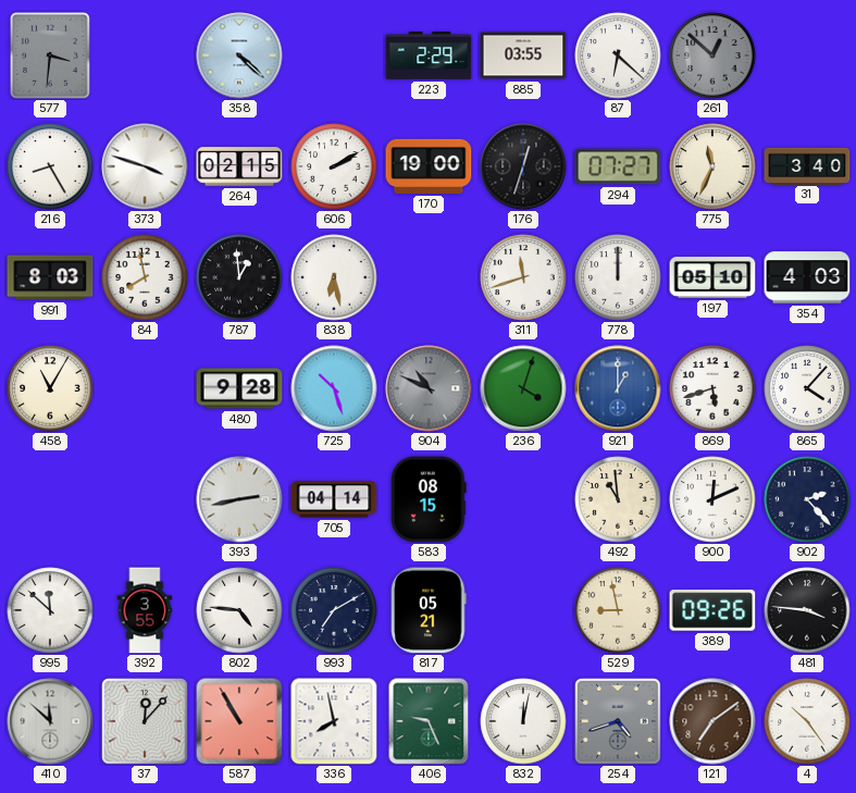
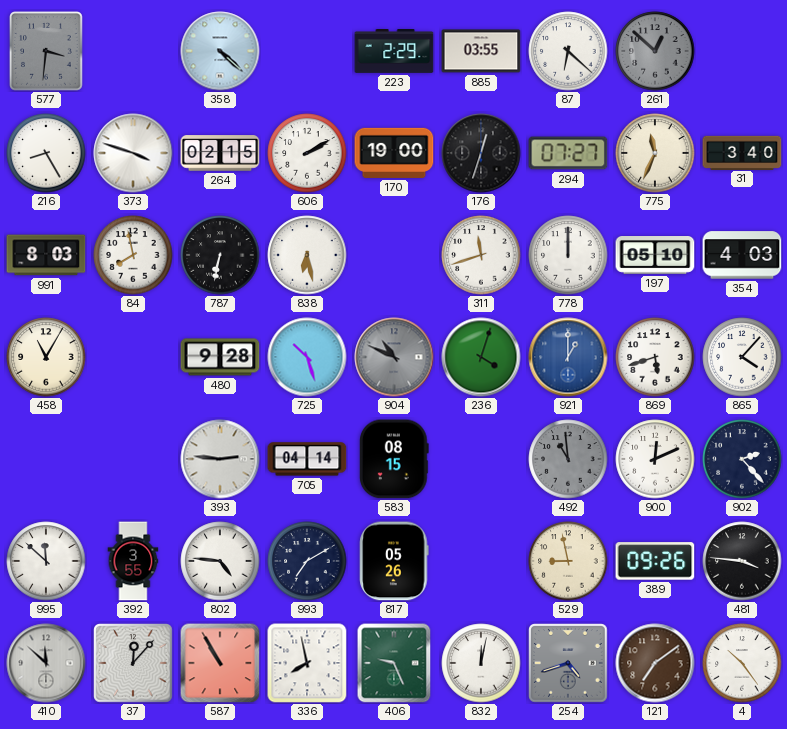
787: 12:59 -> 6:32 (220, 255)
393: 2:43 -> 2:46 (220, 459)
492 dial: cream -> grey (568, 459)
817: 05:21 -> 05:26 (394, 561)
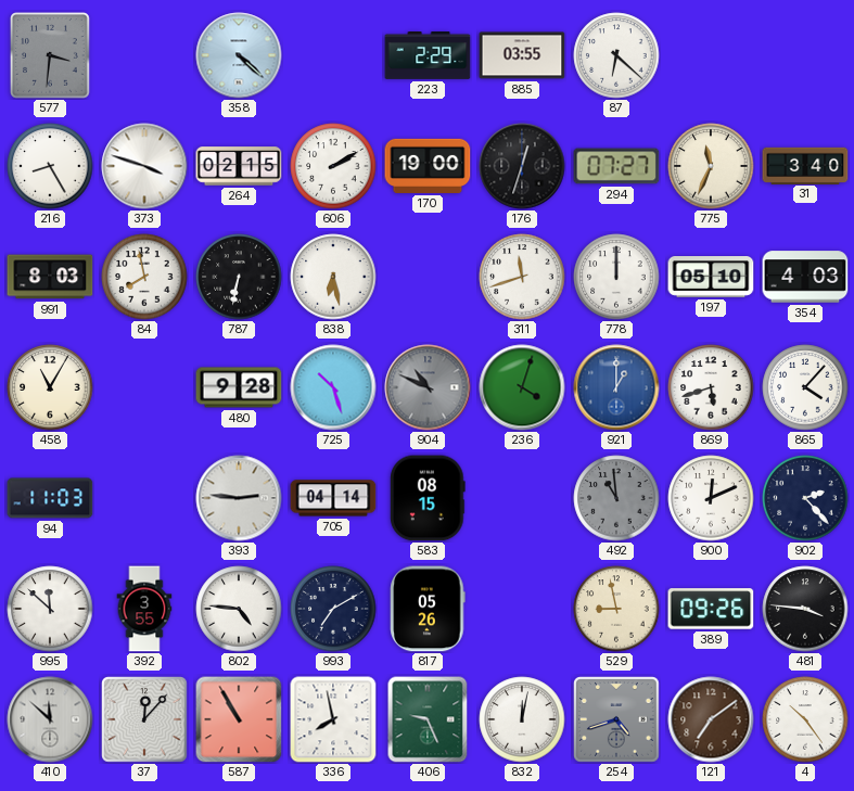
261: 12:52 -> none (655, 51)
94: none -> 11:03 (50, 498)
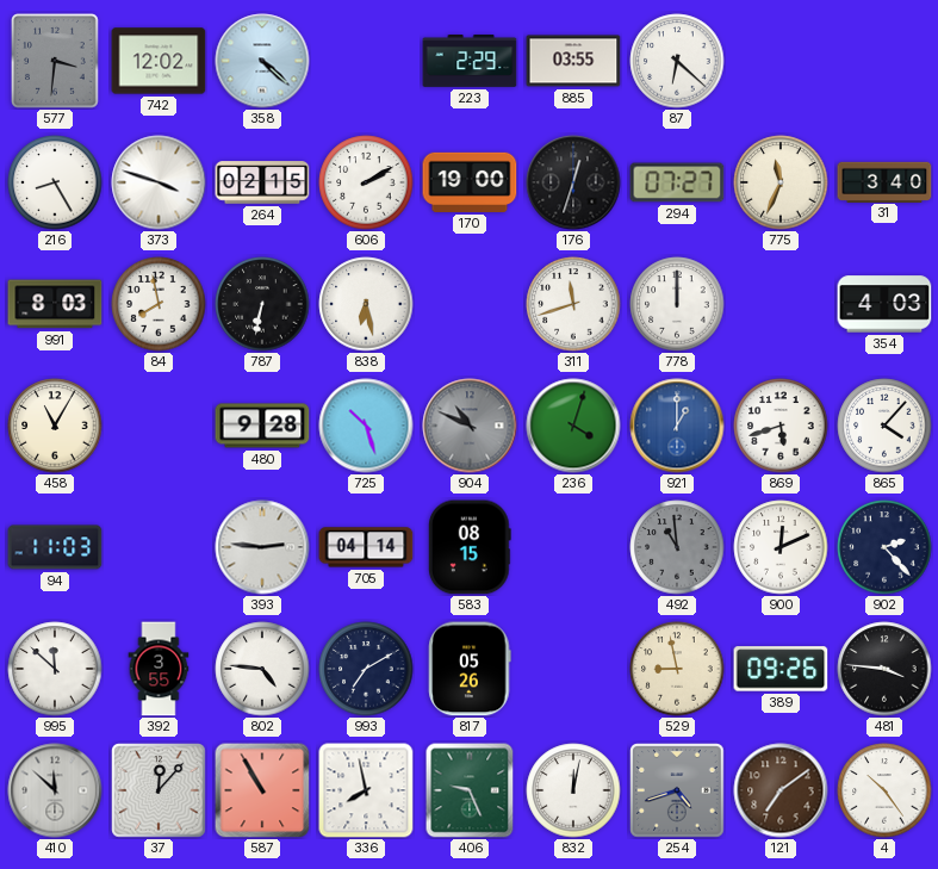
742: none -> 12:02 (159, 61)
197: 05:10 -> none (711, 278)
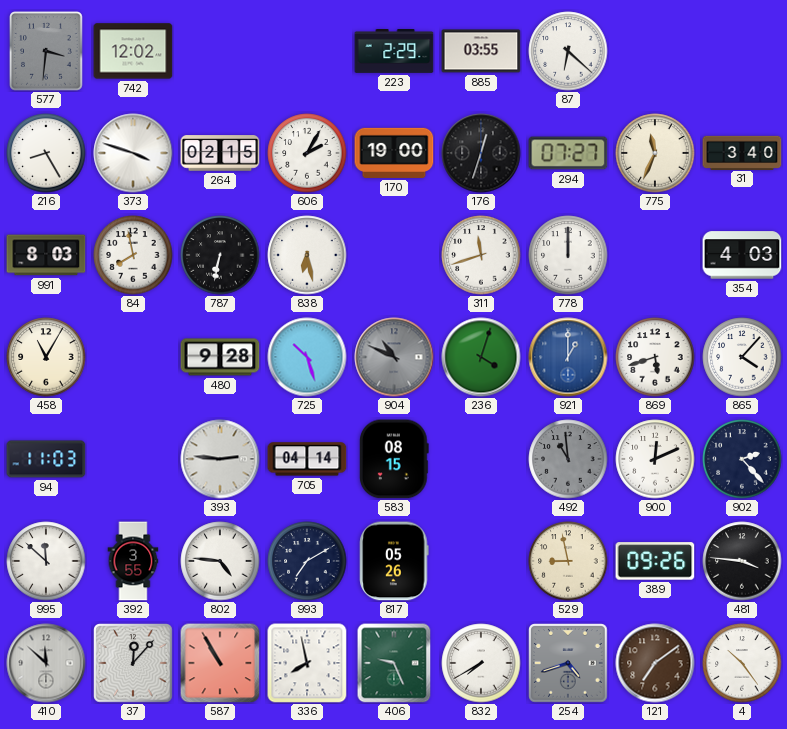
358: 4:22 -> none (262, 61)
606: 2:10 -> 2:05 (307, 153)
832: 12:02 -> 7:40 (481, 663)
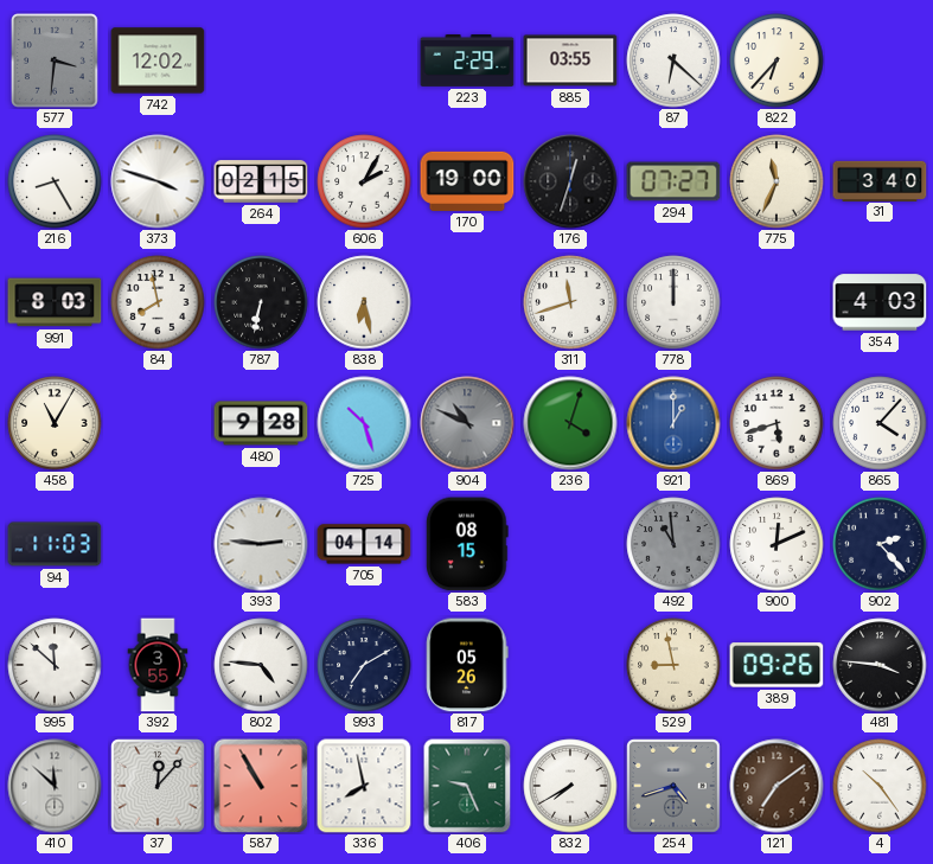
822: none -> 6:37 (777, 60)
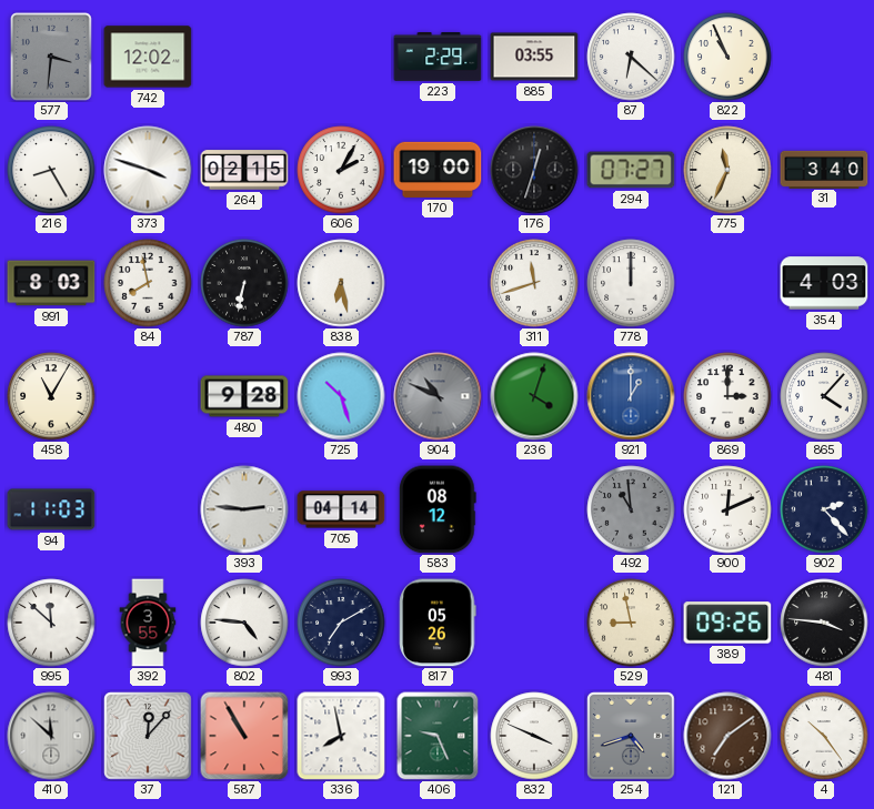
822: 6:37 -> 10:56 (727, 57)
869: 5:42 -> 3:00 (727, 396)
583: 08:15 -> 08:12 (438, 509)
832: 7:40 -> 3:49 (534, 736)
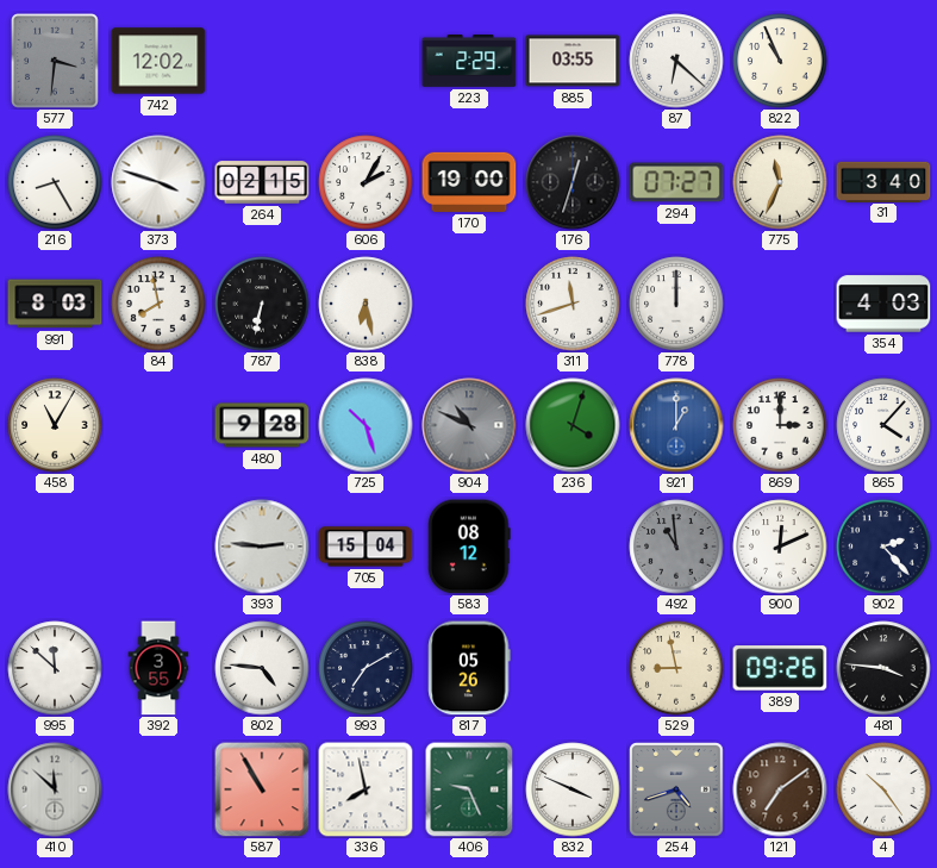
94: 11:03 -> none (51, 509)
705: 04:14 -> 15:04 (366, 547)
37: 12:07 -> none (148, 736)
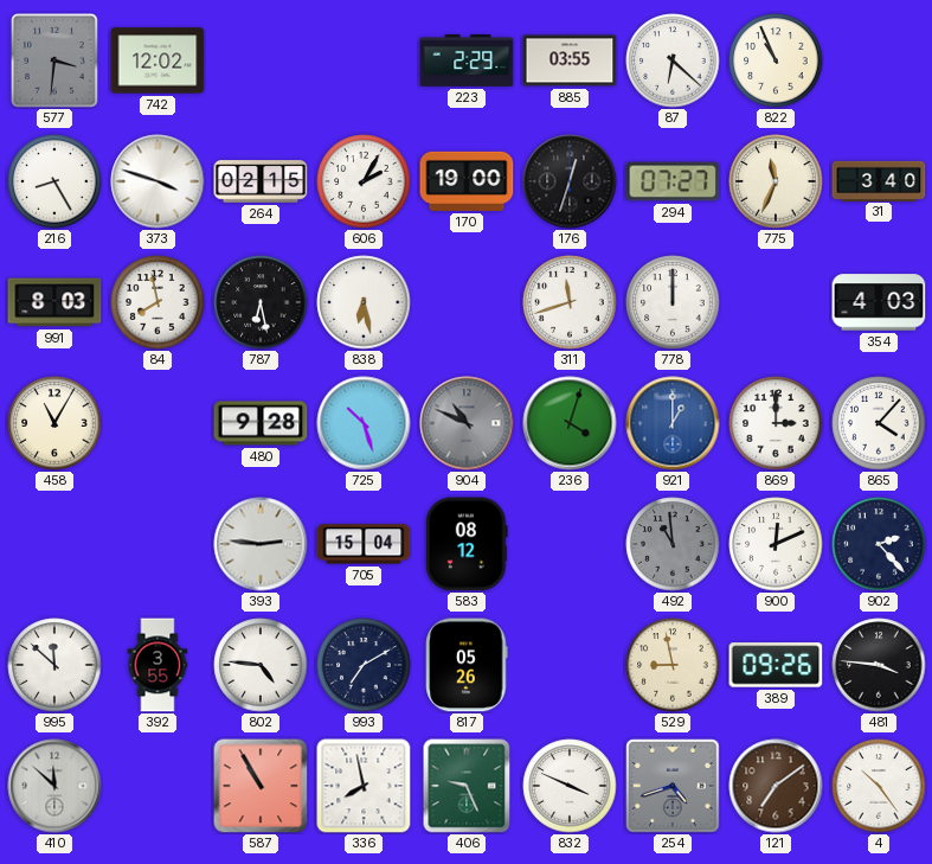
787: 6:32 -> 6:28 (261, 302)
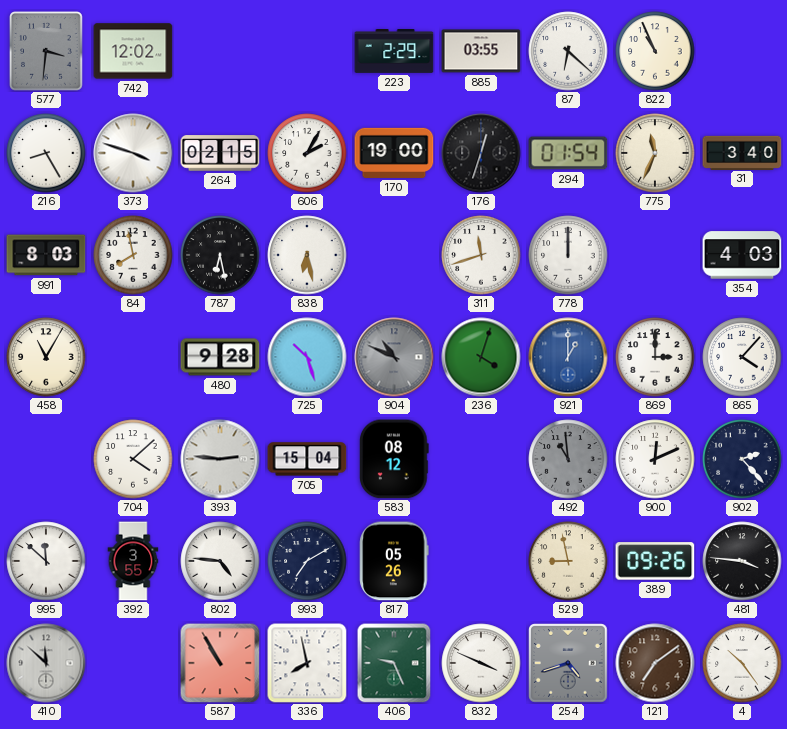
294: 07:27 -> 01:54 (568, 153)
704: none -> 4:08 (133, 459)
